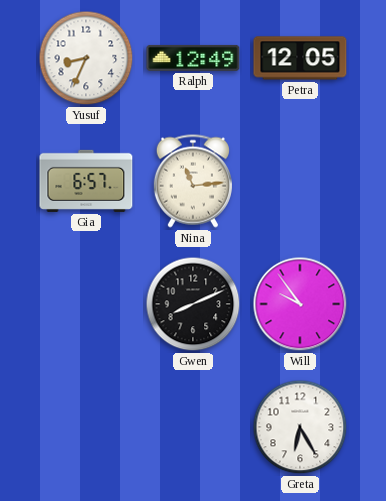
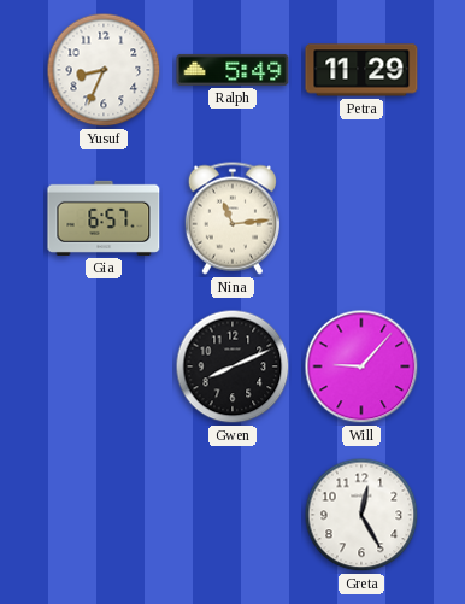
Ralph: 12:49 -> 5:49 (232, 70)
Petra: 12:05 -> 11:29 (361, 70)
Will: 9:54 -> 9:07 (361, 366)
Greta: 6:25 -> 12:25 (361, 515)
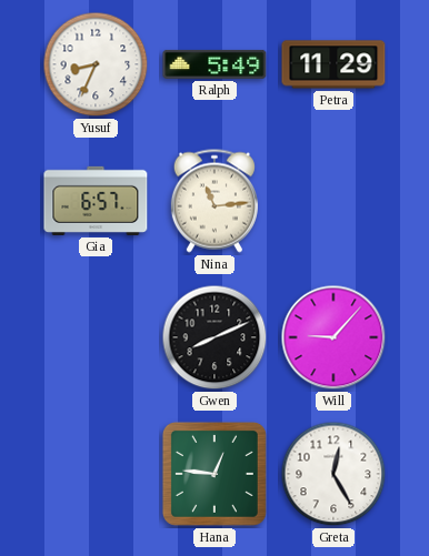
Hana: none -> 12:46 (214, 474)
